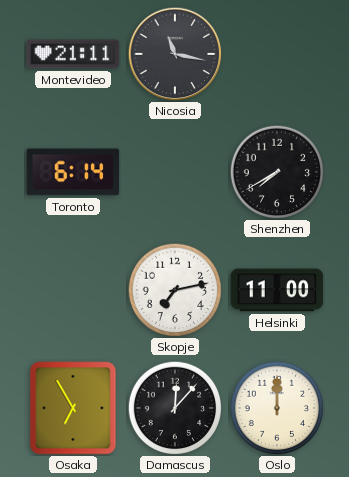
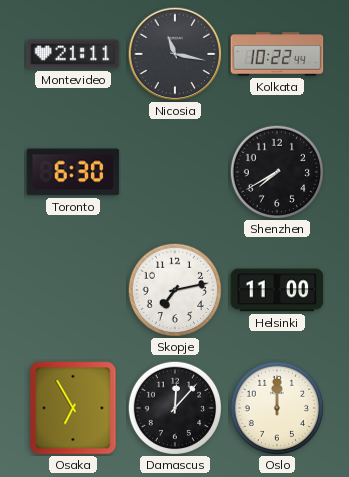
Kolkata: none -> 10:22 (277, 54)
Toronto: 6:14 -> 6:30 (73, 172)
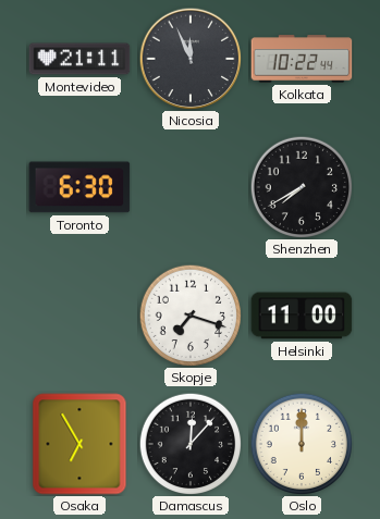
Nicosia: 11:17 -> 11:56 (191, 59)
Skopje: 7:13 -> 7:18 (189, 314)
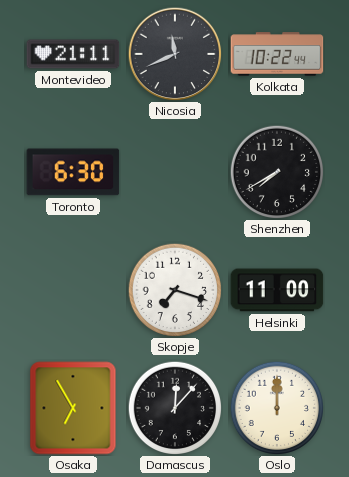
Nicosia: 11:56 -> 11:41 (175, 54)
